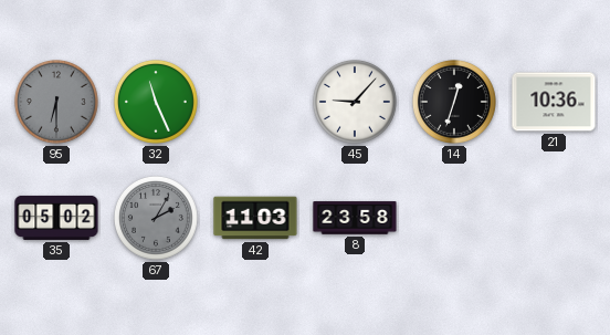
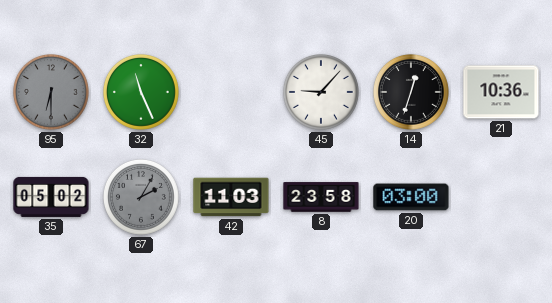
20: none -> 03:00 (411, 197)
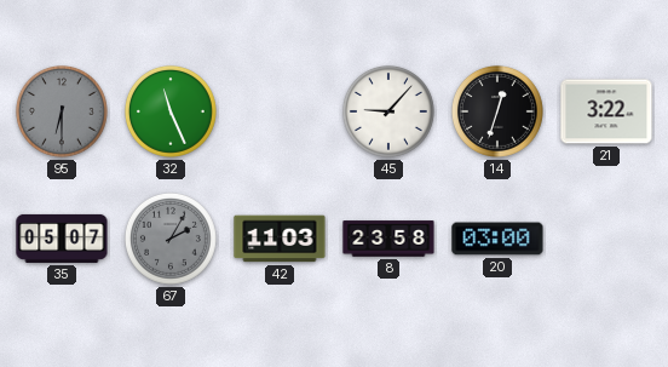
21: 10:36 -> 3:22 (606, 111)
35: 05:02 -> 05:07 (62, 239)
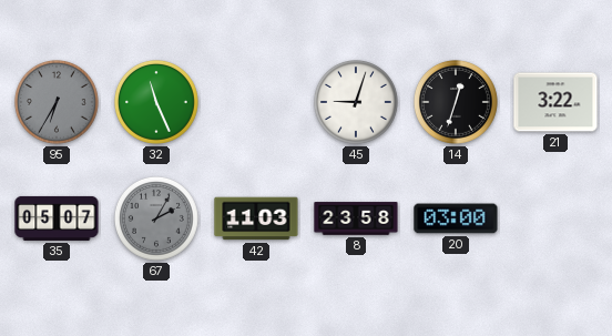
95: 6:30 -> 6:35 (58, 103)
45: 9:07 -> 9:03 (357, 103)
